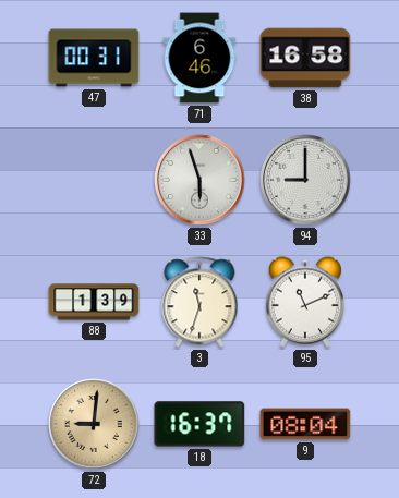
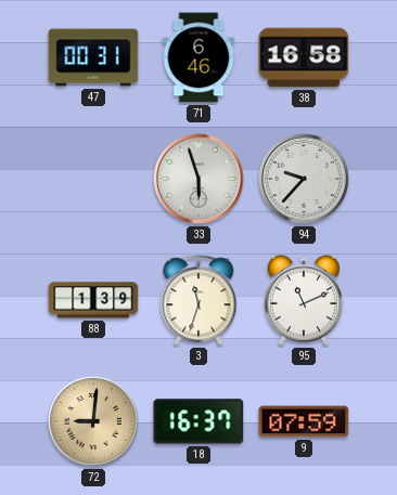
94: 9:00 -> 9:37 (304, 179)
9: 08:04 -> 07:59 (304, 421)
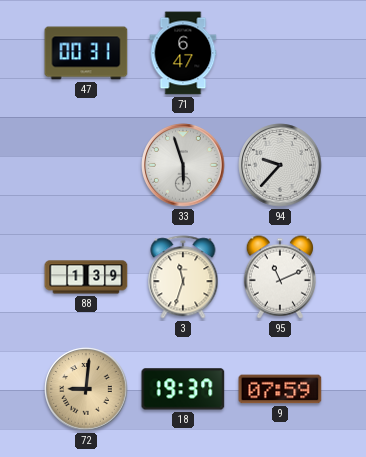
71: 6:46 -> 6:47 (183, 53)
38: 16:58 -> none (304, 57)
18: 16:37 -> 19:37 (183, 389)
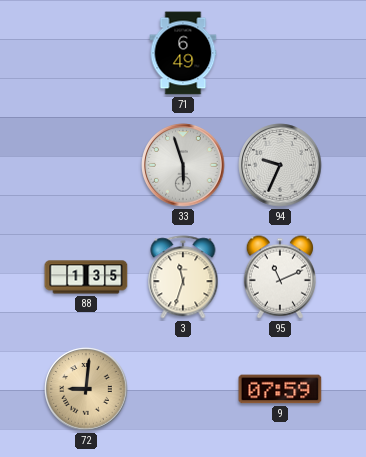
47: 00:31 -> none (86, 53)
71: 6:47 -> 6:49 (183, 53)
94: 9:37 -> 9:34 (280, 165)
88: 1:39 -> 1:35 (86, 277)
18: 19:37 -> none (183, 389)
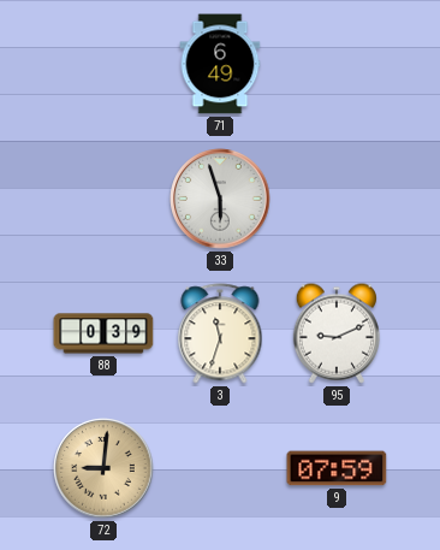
94: 9:34 -> none (280, 165)
88: 1:35 -> 0:39 (103, 333)
95: 11:11 -> 9:11 (337, 333)
